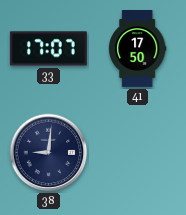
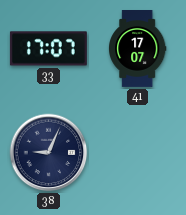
41: 17:50 -> 17:07 (138, 49)
38: 9:01 -> 9:04 (49, 153)
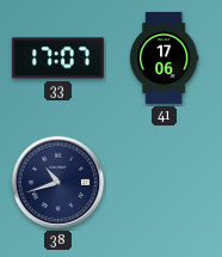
41: 17:07 -> 17:06 (165, 59)
38: 9:04 -> 10:42 (58, 183)
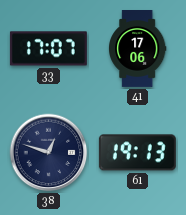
38: 10:42 -> 12:48 (49, 153)
61: none -> 19:13 (137, 153)
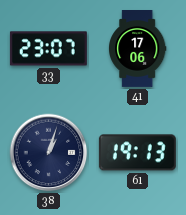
33: 17:07 -> 23:07 (48, 49)
38: 12:48 -> 1:03 (49, 153)
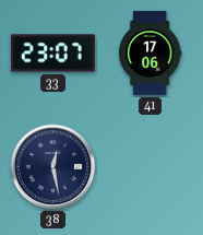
38: 1:03 -> 12:28 (53, 167)
61: 19:13 -> none (137, 153)
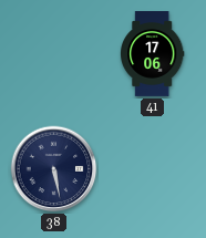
33: 23:07 -> none (52, 54)
38: 12:28 -> 5:28 (54, 169)
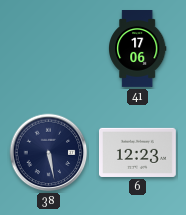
6: none -> 12:23 (137, 152)
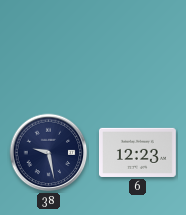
41: 17:06 -> none (138, 49)
38: 5:28 -> 9:28 (49, 153)
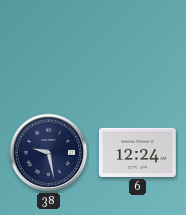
6: 12:23 -> 12:24 (137, 152)
